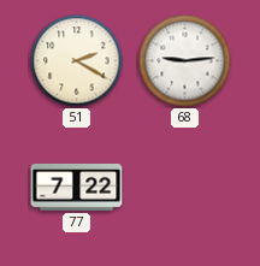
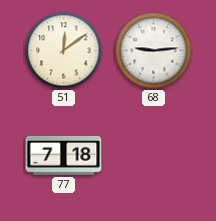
51: 2:20 -> 12:09 (64, 51)
77: 7:22 -> 7:18 (64, 155)
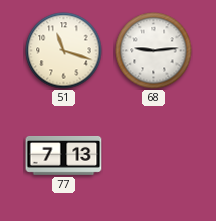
51: 12:09 -> 11:18 (64, 51)
77: 7:18 -> 7:13 (64, 155)
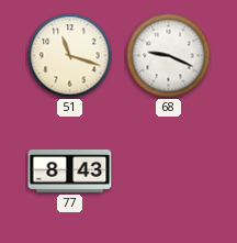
68: 9:14 -> 9:19 (169, 56)
77: 7:13 -> 8:43 (70, 170)
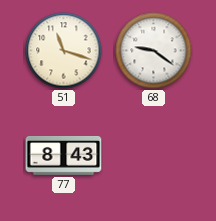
68: 9:19 -> 9:21 (154, 51)
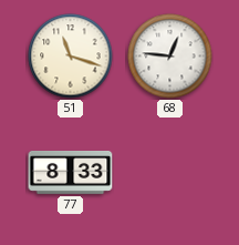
68: 9:21 -> 12:46 (170, 57)
77: 8:43 -> 8:33 (71, 172)
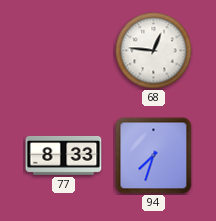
51: 11:18 -> none (71, 57)
94: none -> 7:33 (154, 156)
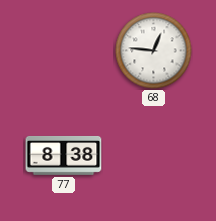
77: 8:33 -> 8:38 (64, 155)
94: 7:33 -> none (154, 156)
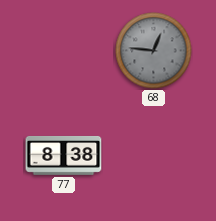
68 dial: white -> grey (154, 51)
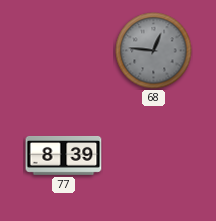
77: 8:38 -> 8:39 (64, 155)
